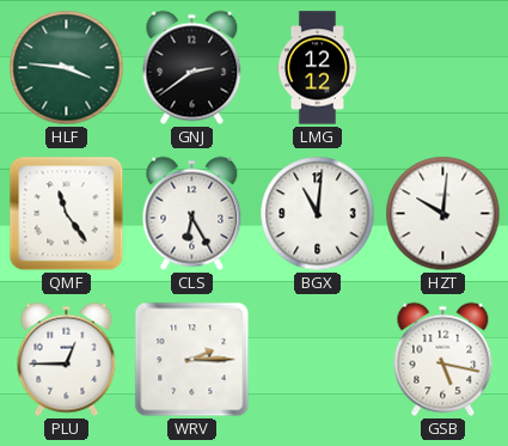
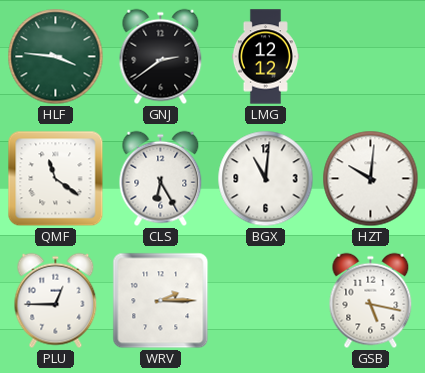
QMF: 11:24 -> 11:21 (56, 179)
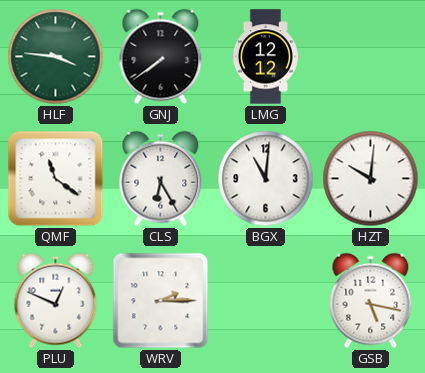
GNJ: 2:39 -> 7:39 (161, 57)
PLU: 12:45 -> 12:49 (56, 301)
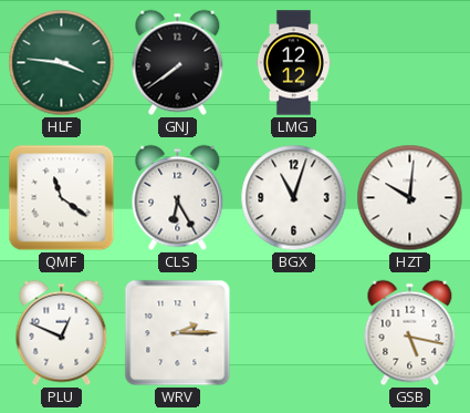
BGX: 11:01 -> 11:03 (294, 198)
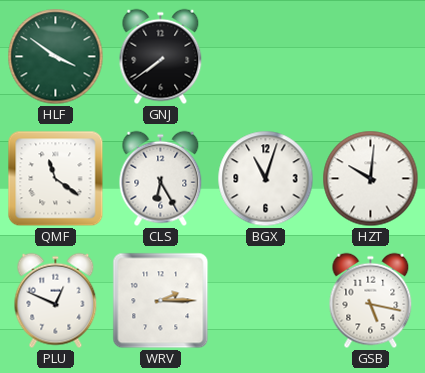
HLF: 3:46 -> 3:51 (56, 57)
LMG: 12:12 -> none (293, 63)
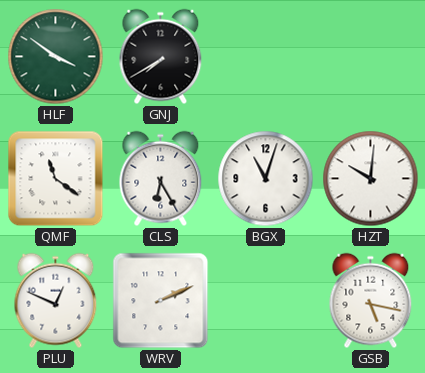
GNJ: 7:39 -> 7:40 (161, 57)
WRV: 2:15 -> 2:11 (161, 301)
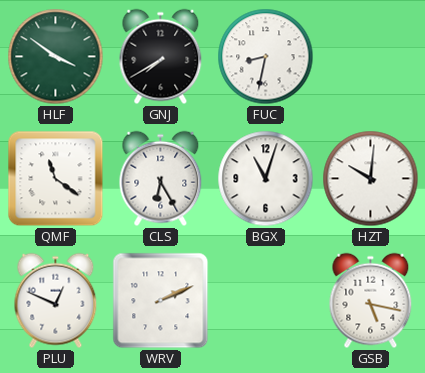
FUC: none -> 8:32 (266, 57)
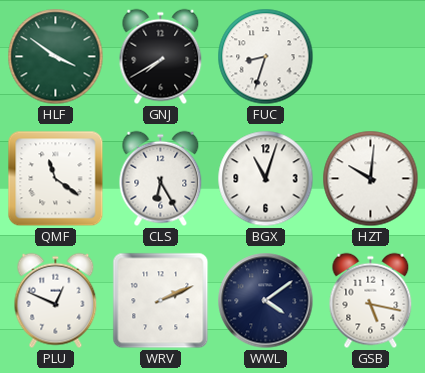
FUC: 8:32 -> 8:33 (266, 57)
WWL: none -> 4:09 (266, 301)
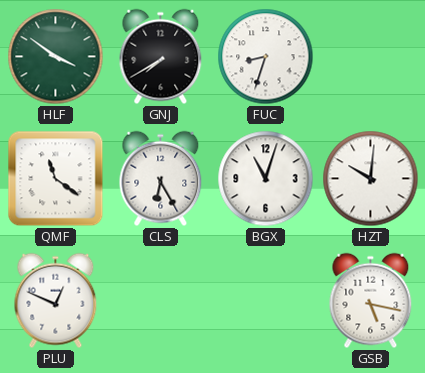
WRV: 2:11 -> none (161, 301)
WWL: 4:09 -> none (266, 301)
